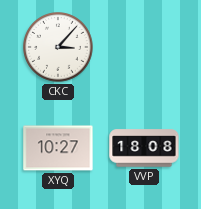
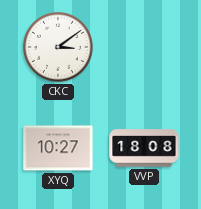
CKC: 3:07 -> 3:09 (58, 47)
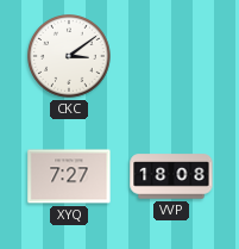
XYQ: 10:27 -> 7:27 (69, 176)
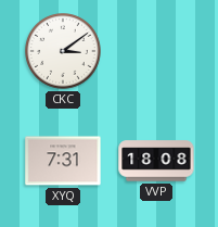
XYQ: 7:27 -> 7:31 (63, 161)
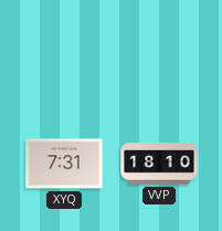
CKC: 3:09 -> none (63, 51)
VVP: 18:08 -> 18:10 (159, 164)
